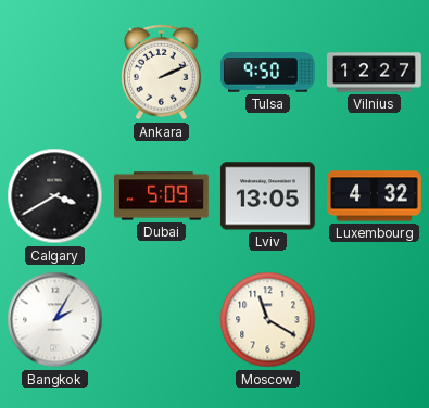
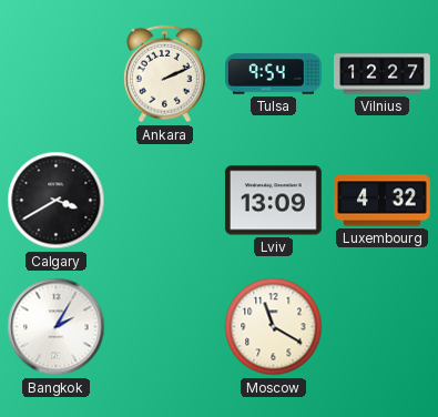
Tulsa: 9:50 -> 9:54 (274, 74)
Dubai: 5:09 -> none (162, 196)
Lviv: 13:05 -> 13:09 (273, 201)
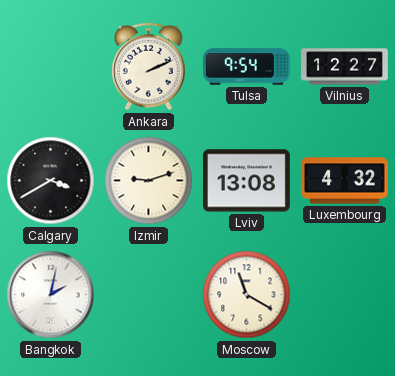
Izmir: none -> 9:12 (149, 181)
Lviv: 13:09 -> 13:08 (246, 181)
Bangkok: 2:05 -> 2:02 (51, 295)
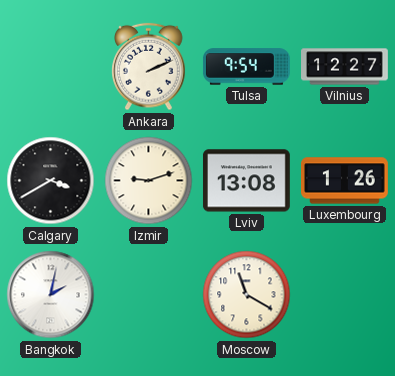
Luxembourg: 4:32 -> 1:26 (345, 181)
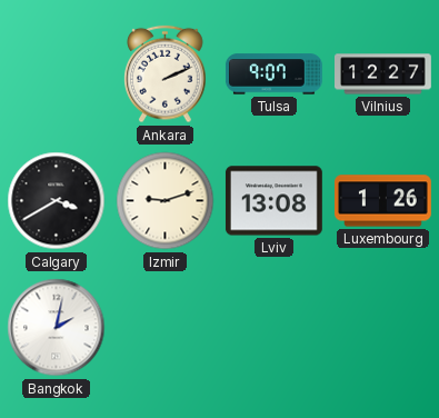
Tulsa: 9:54 -> 9:07 (275, 74)
Moscow: 11:20 -> none (247, 295)
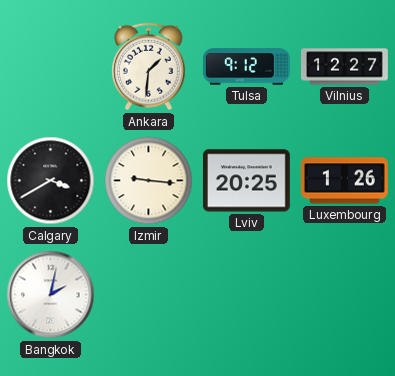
Ankara: 2:11 -> 1:31 (149, 67)
Tulsa: 9:07 -> 9:12 (247, 67)
Izmir: 9:12 -> 9:16 (149, 181)
Lviv: 13:08 -> 20:25 (246, 181)
